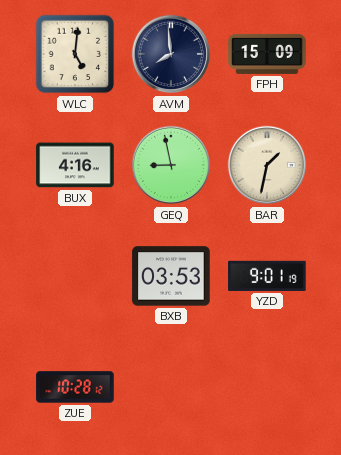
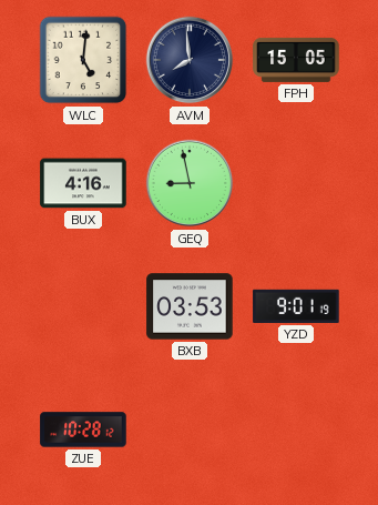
FPH: 15:09 -> 15:05 (296, 60)
BAR: 1:32 -> none (267, 165)
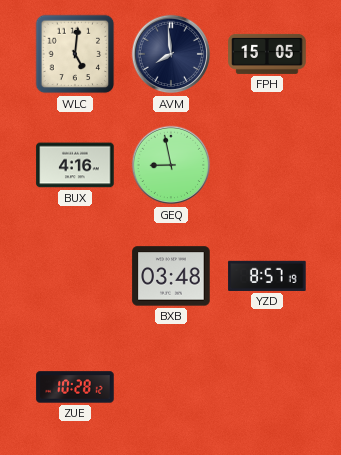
BXB: 03:53 -> 03:48 (171, 276)
YZD: 9:01 -> 8:57 (267, 276)
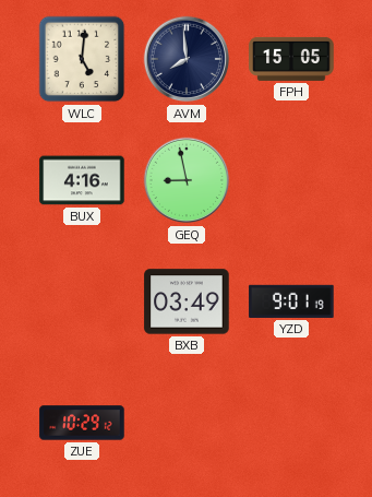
BXB: 03:48 -> 03:49 (187, 301)
YZD: 8:57 -> 9:01 (291, 301)
ZUE: 10:28 -> 10:29 (82, 423)
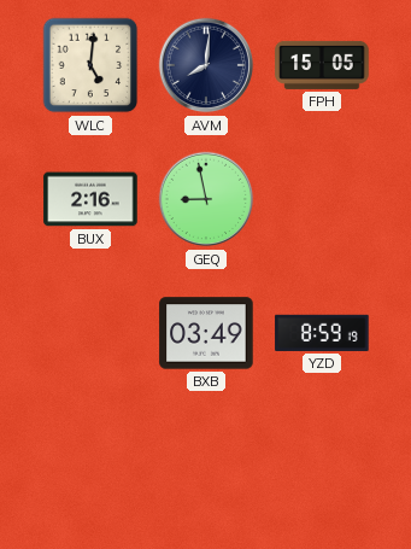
AVM: 7:59 -> 8:01 (206, 65)
BUX: 4:16 -> 2:16 (90, 199)
YZD: 9:01 -> 8:59 (322, 333)
ZUE: 10:29 -> none (82, 423)
